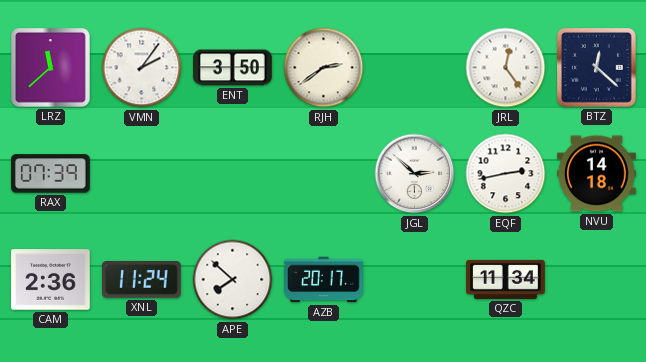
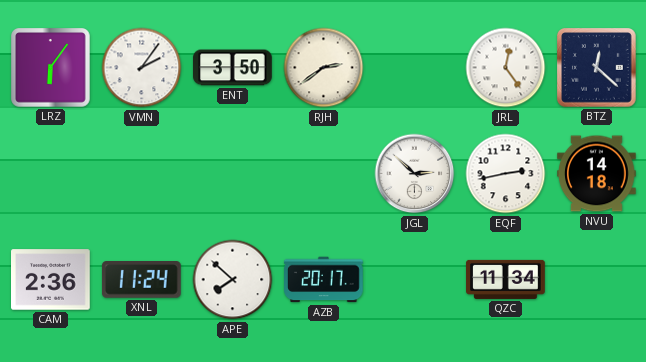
LRZ: 11:38 -> 6:06 (51, 68)
RAX: 07:39 -> none (51, 174)
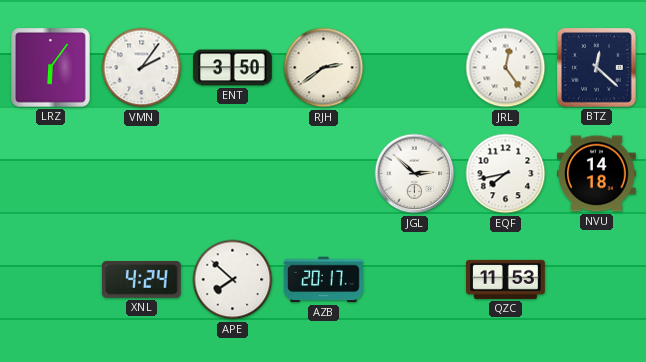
EQF: 2:43 -> 7:43 (506, 174)
CAM: 2:36 -> none (51, 280)
XNL: 11:24 -> 4:24 (142, 280)
QZC: 11:34 -> 11:53 (506, 279)
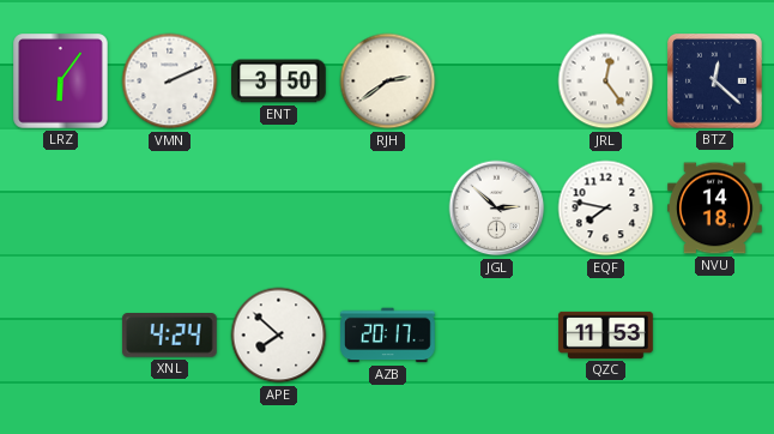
VMN: 2:06 -> 2:11 (170, 82)
EQF: 7:43 -> 7:47 (606, 209)
